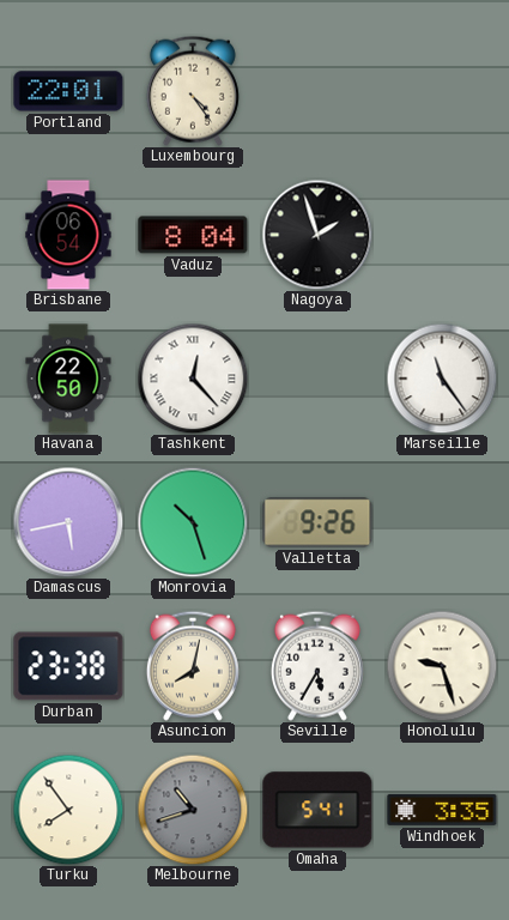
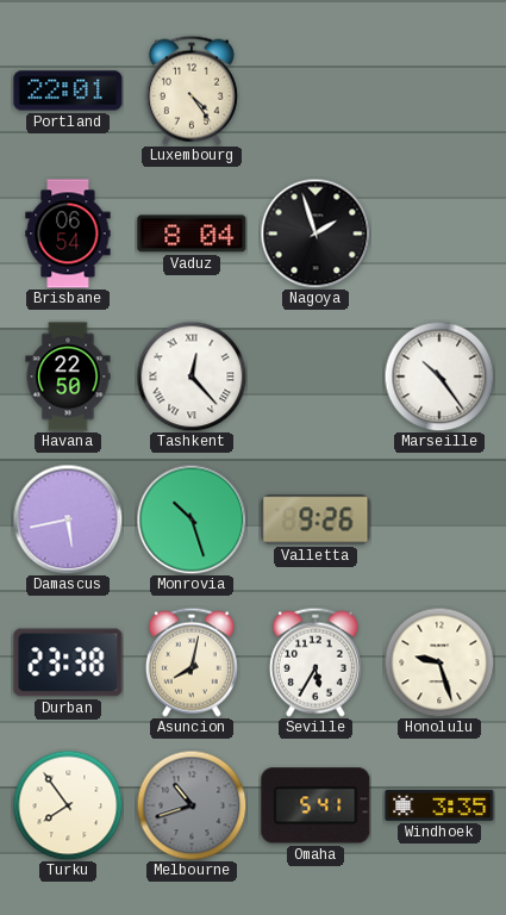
Marseille: 11:24 -> 10:24 (439, 376)
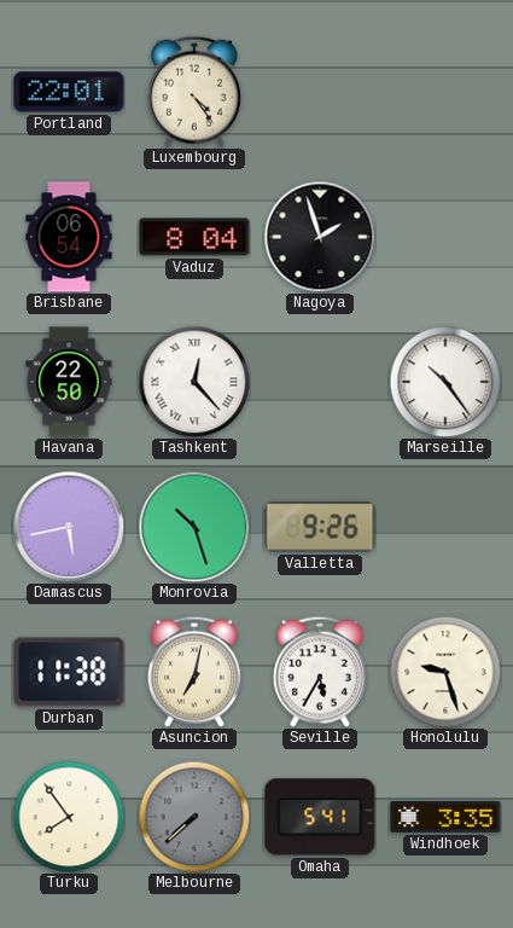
Durban: 23:38 -> 11:38 (69, 672)
Asuncion: 8:02 -> 7:02 (194, 672)
Melbourne: 10:42 -> 7:38 (194, 817)
